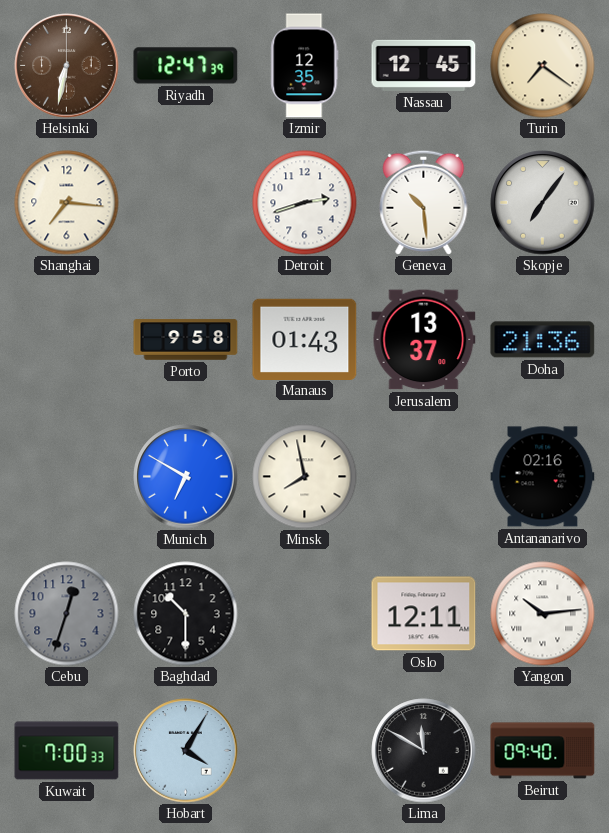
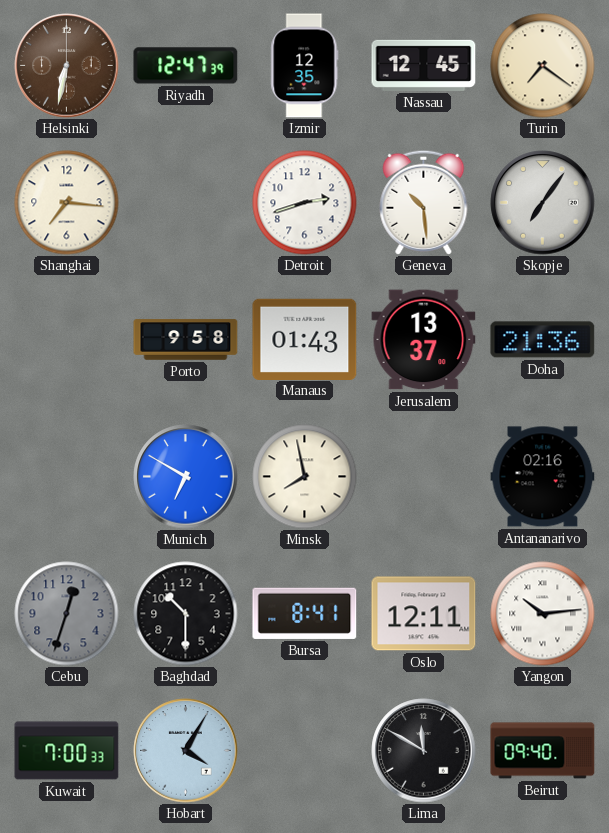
Bursa: none -> 8:41 (305, 613)
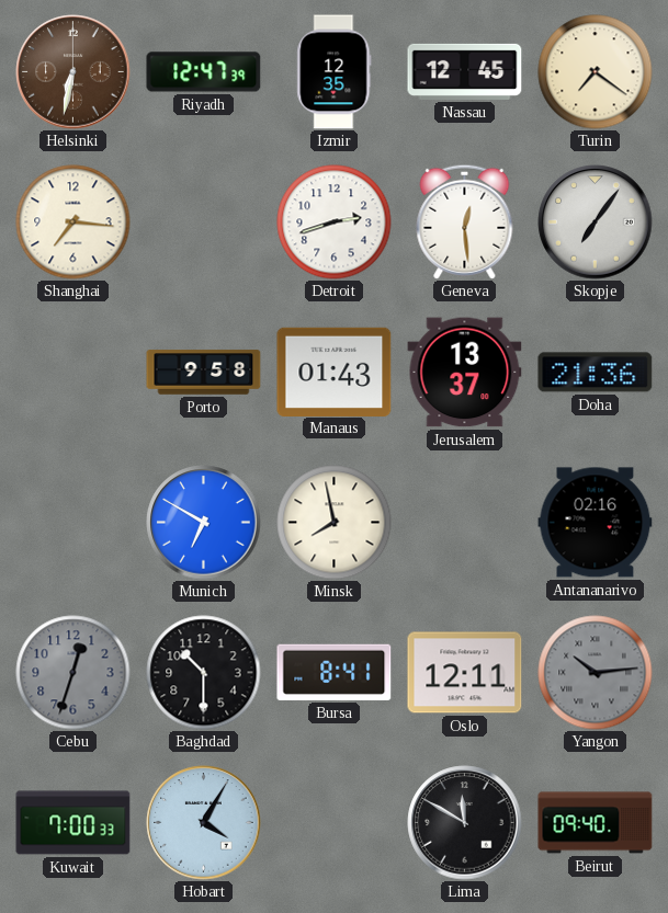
Geneva: 10:29 -> 12:29 (465, 221)
Yangon dial: white -> grey (596, 673)
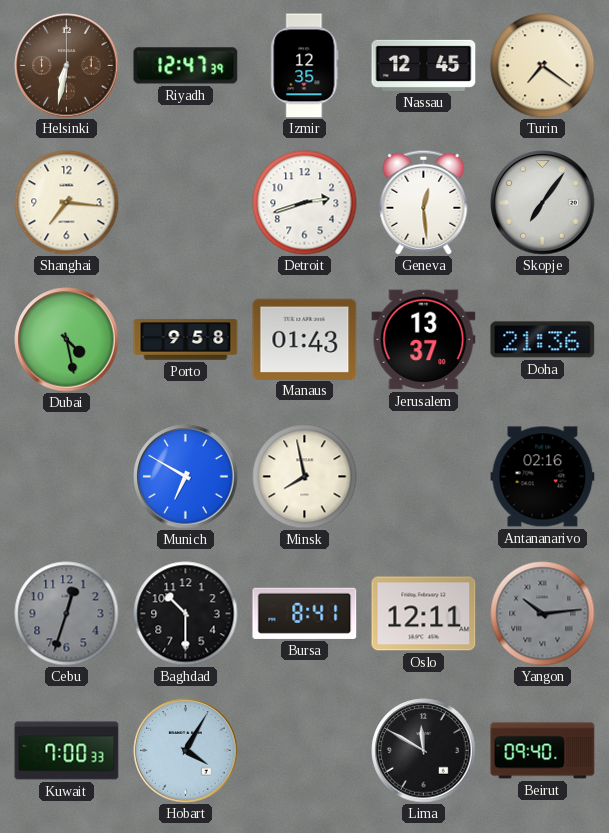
Dubai: none -> 4:28 (67, 340)
